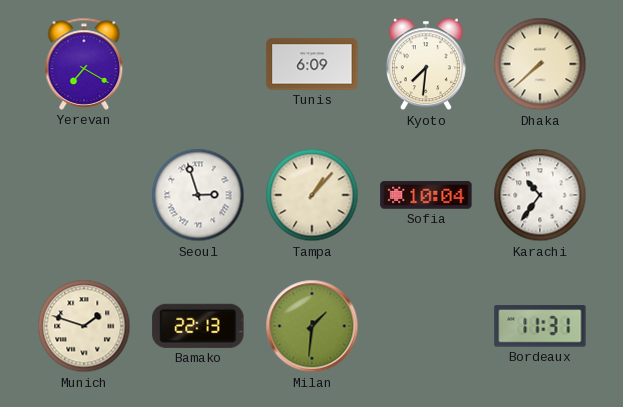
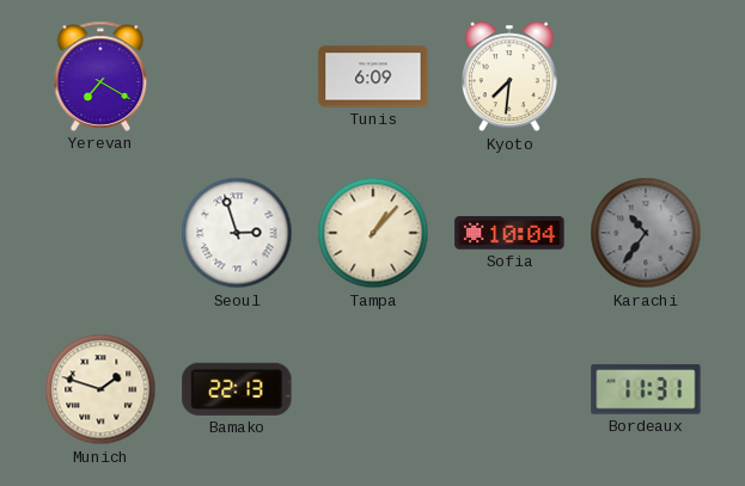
Dhaka: 7:38 -> none (540, 64)
Karachi dial: white -> grey (646, 233)
Milan: 1:31 -> none (312, 326)
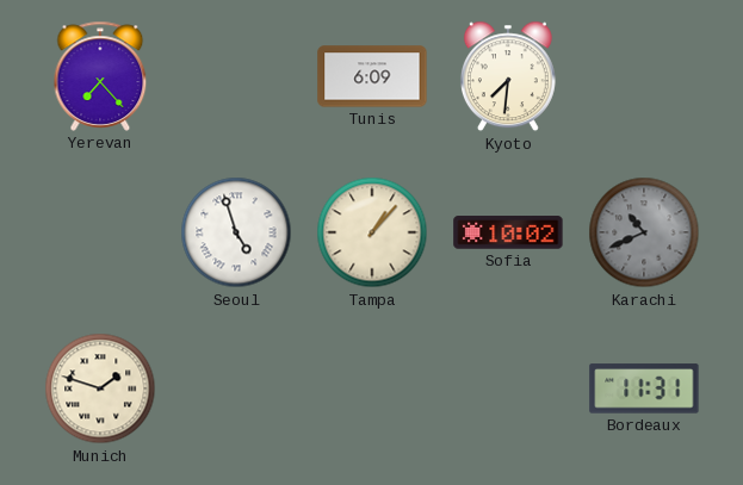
Yerevan: 7:20 -> 7:23 (100, 76)
Seoul: 2:57 -> 4:57 (236, 232)
Sofia: 10:04 -> 10:02 (508, 232)
Karachi: 10:36 -> 10:41 (644, 232)
Bamako: 22:13 -> none (237, 389)
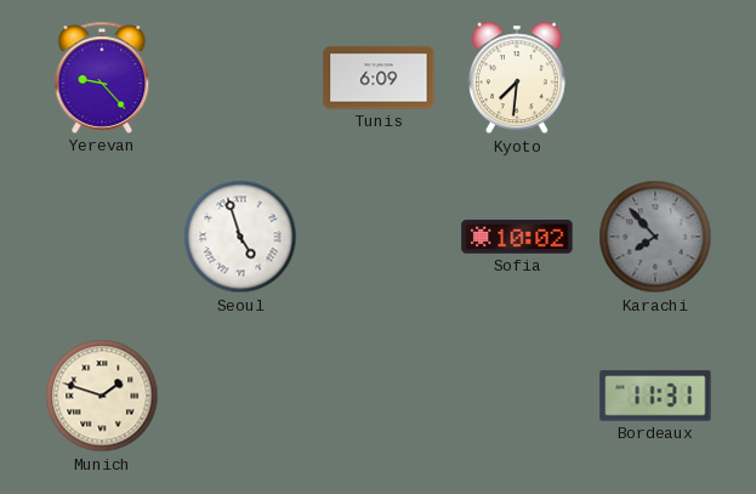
Yerevan: 7:23 -> 9:23 (102, 78)
Tampa: 1:07 -> none (372, 232)
Karachi: 10:41 -> 7:53 (655, 237)
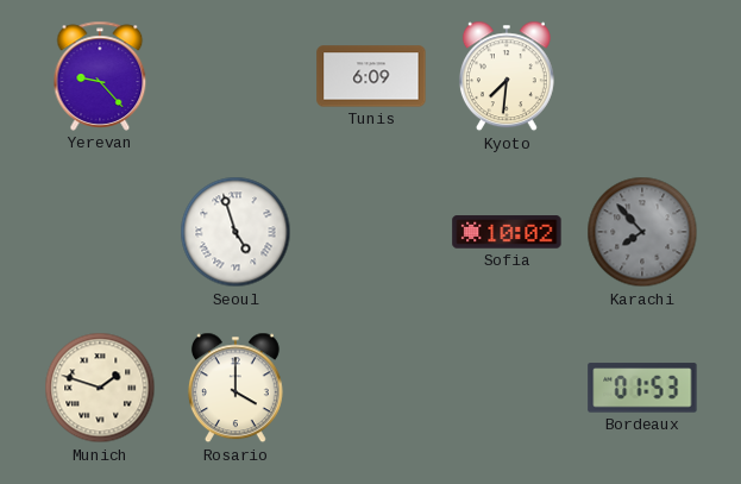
Rosario: none -> 4:00 (236, 388)
Bordeaux: 11:31 -> 01:53 (642, 388)
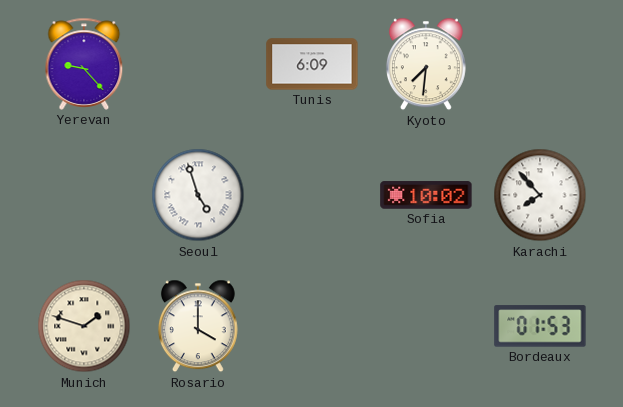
Karachi dial: grey -> white (540, 195)
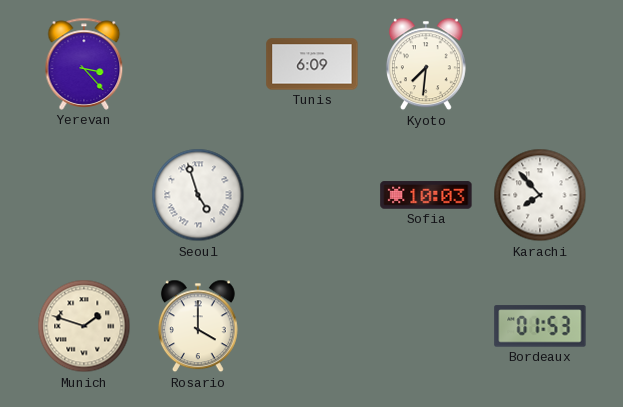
Yerevan: 9:23 -> 3:23 (84, 64)
Sofia: 10:02 -> 10:03 (426, 195)
